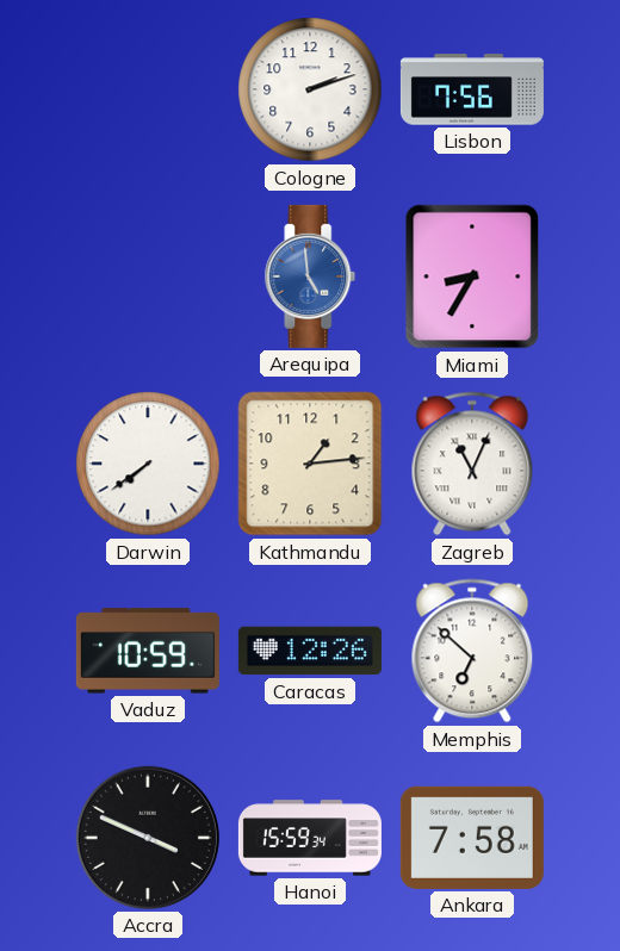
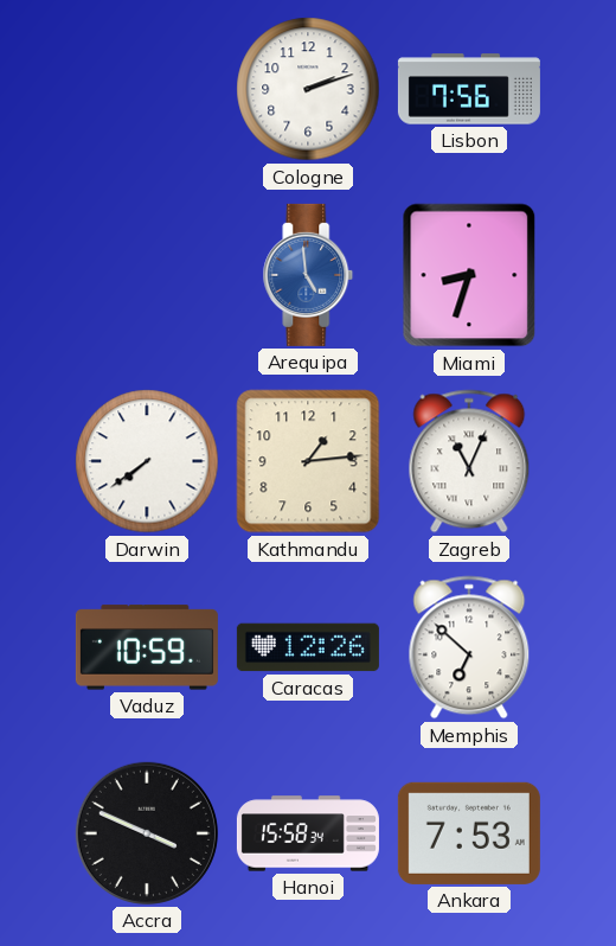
Miami: 8:35 -> 8:33 (469, 275)
Hanoi: 15:59 -> 15:58 (308, 833)
Ankara: 7:58 -> 7:53 (469, 833)
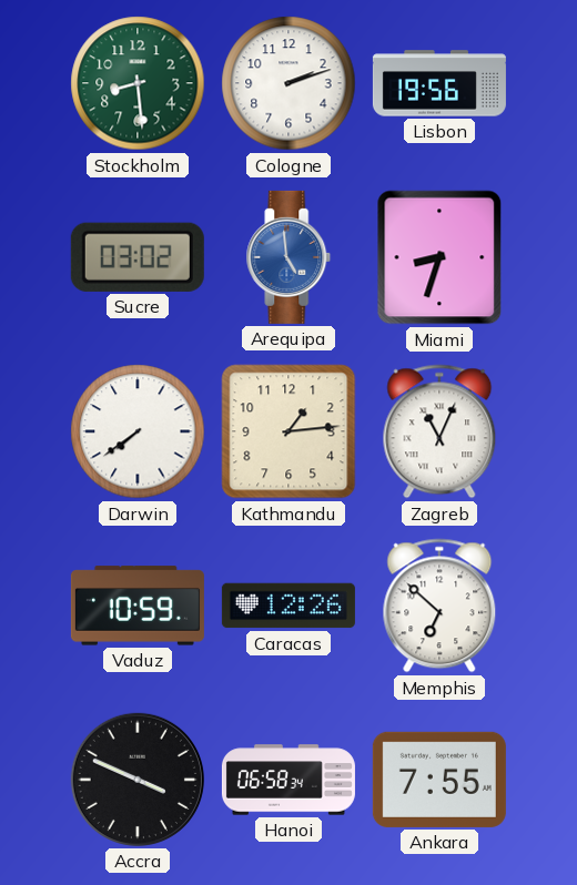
Stockholm: none -> 8:29 (138, 83)
Lisbon: 7:56 -> 19:56 (439, 83)
Sucre: none -> 03:02 (138, 257)
Hanoi: 15:58 -> 06:58 (288, 780)
Ankara: 7:53 -> 7:55 (439, 780)
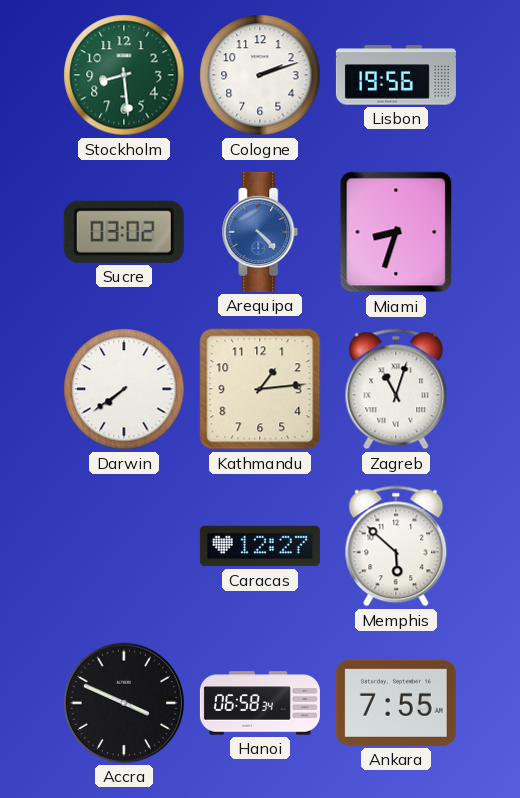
Arequipa: 4:59 -> 4:23 (260, 232)
Zagreb: 11:04 -> 11:03 (396, 389)
Vaduz: 10:59 -> none (138, 606)
Caracas: 12:26 -> 12:27 (260, 546)
Memphis: 6:52 -> 5:52 (396, 546)
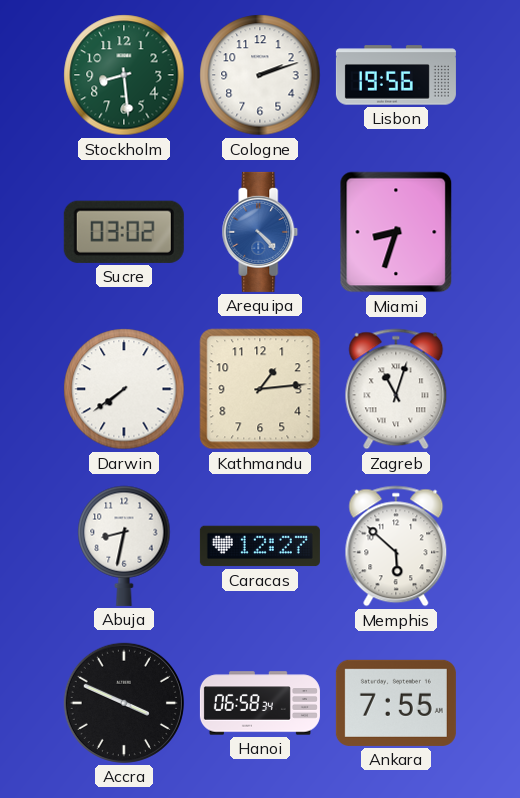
Abuja: none -> 8:32 (124, 546)
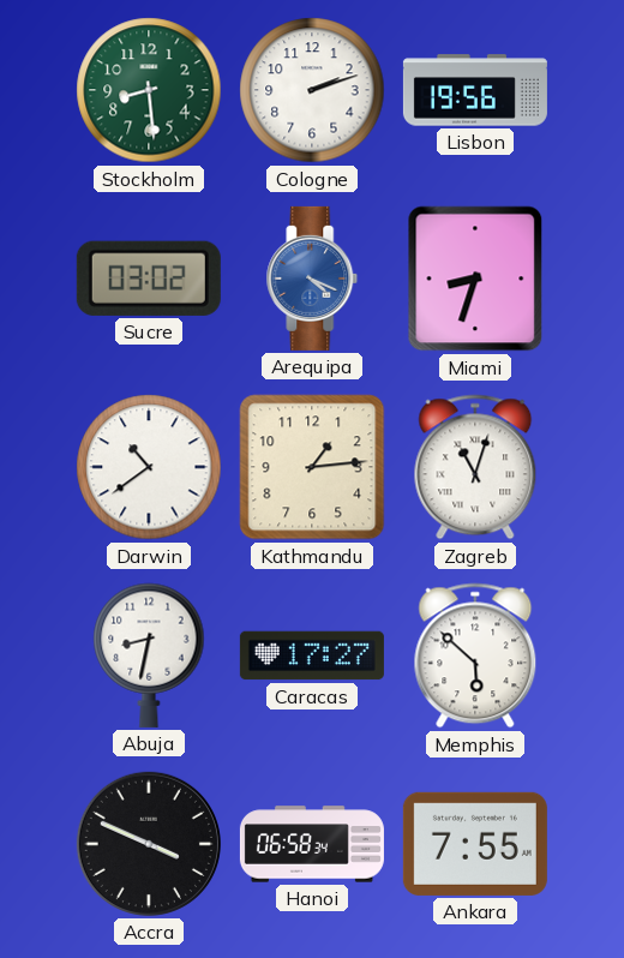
Arequipa: 4:23 -> 4:19 (312, 279)
Darwin: 7:39 -> 10:39 (149, 467)
Caracas: 12:27 -> 17:27 (312, 655)
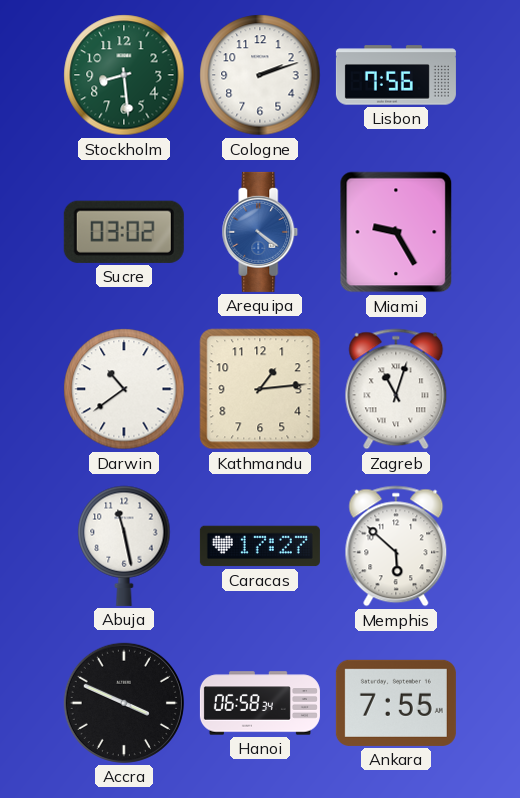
Lisbon: 19:56 -> 7:56 (396, 75)
Arequipa: 4:19 -> 4:21 (260, 232)
Miami: 8:33 -> 9:25 (396, 232)
Abuja: 8:32 -> 11:28 (124, 546)
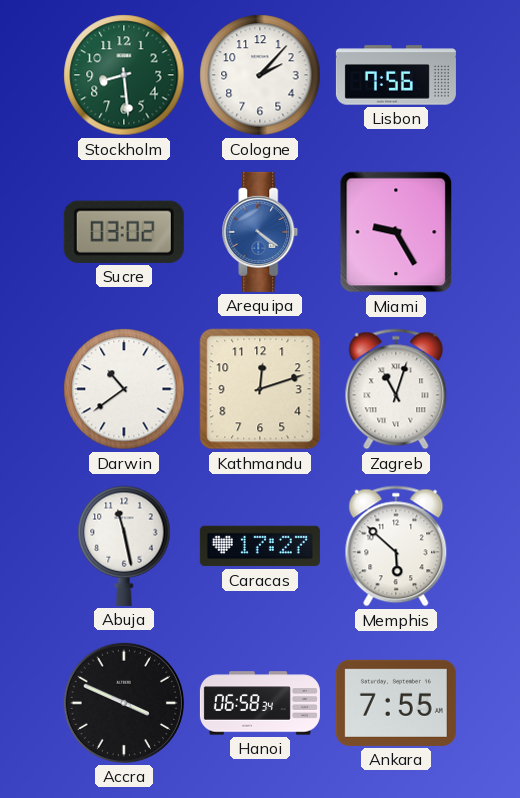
Cologne: 2:12 -> 2:07 (260, 75)
Kathmandu: 1:14 -> 12:12 (260, 389)
